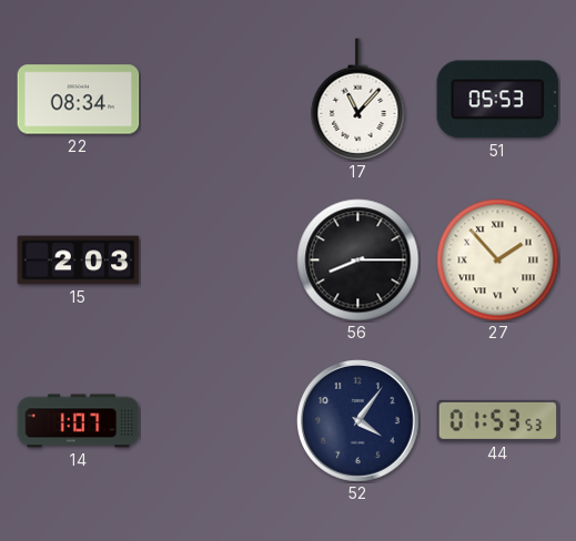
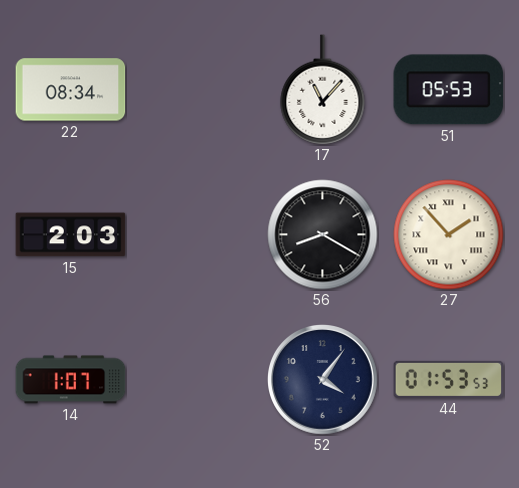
56: 8:15 -> 8:20 (323, 235)
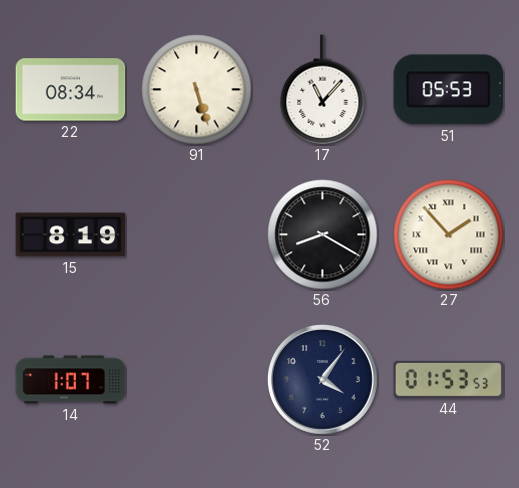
91: none -> 5:27 (197, 90)
15: 2:03 -> 8:19 (71, 235)
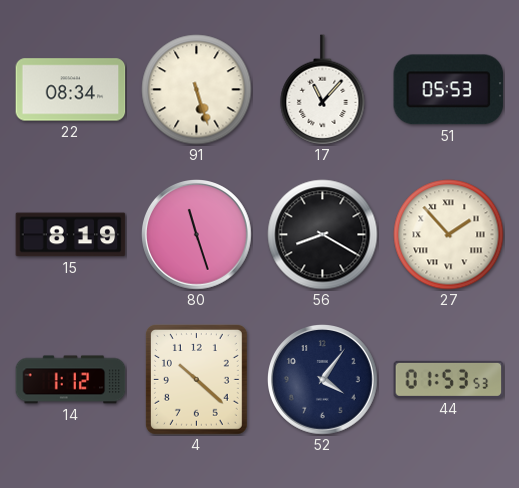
80: none -> 11:27 (197, 235)
14: 1:07 -> 1:12 (71, 380)
4: none -> 10:22 (196, 379)
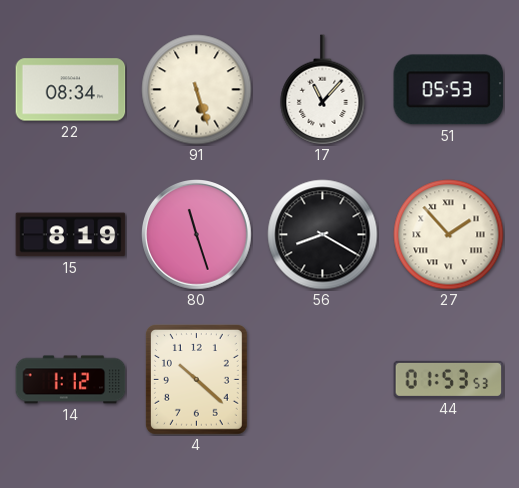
52: 4:06 -> none (323, 380)
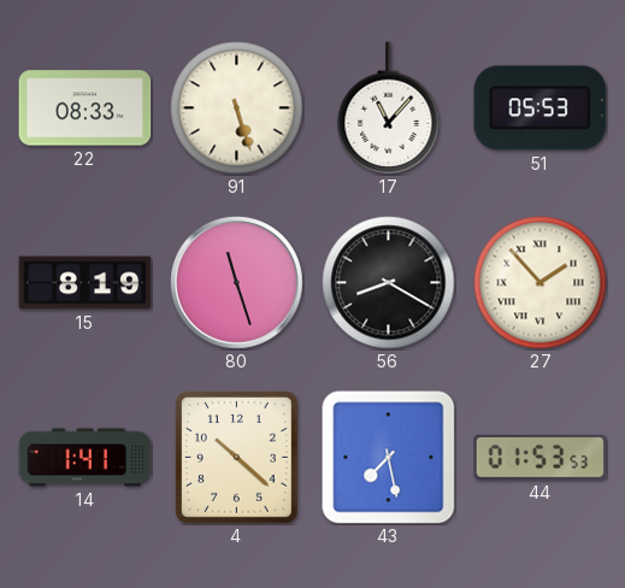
22: 08:34 -> 08:33 (86, 108)
14: 1:12 -> 1:41 (86, 458)
43: none -> 7:28 (389, 458)
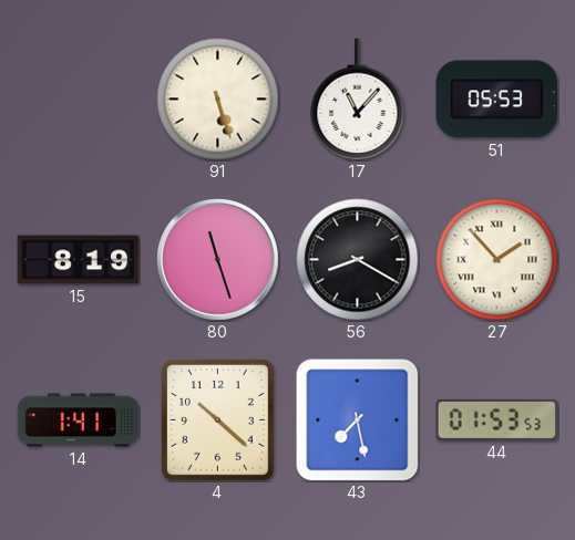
22: 08:33 -> none (86, 108)
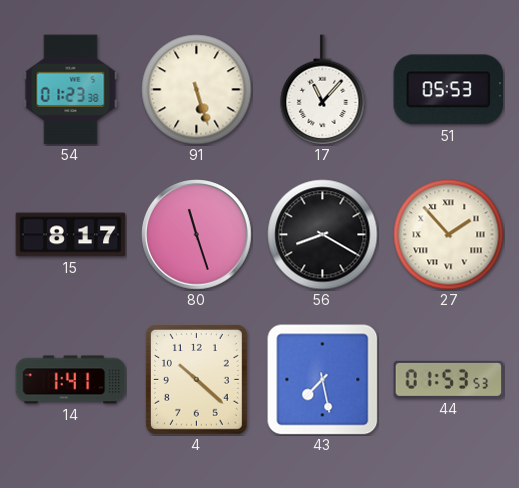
54: none -> 01:23 (71, 90)
15: 8:19 -> 8:17 (71, 235)
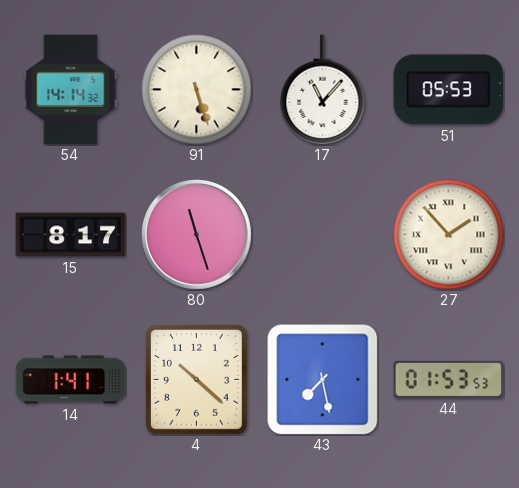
54: 01:23 -> 14:14 (71, 90)
56: 8:20 -> none (323, 235)
